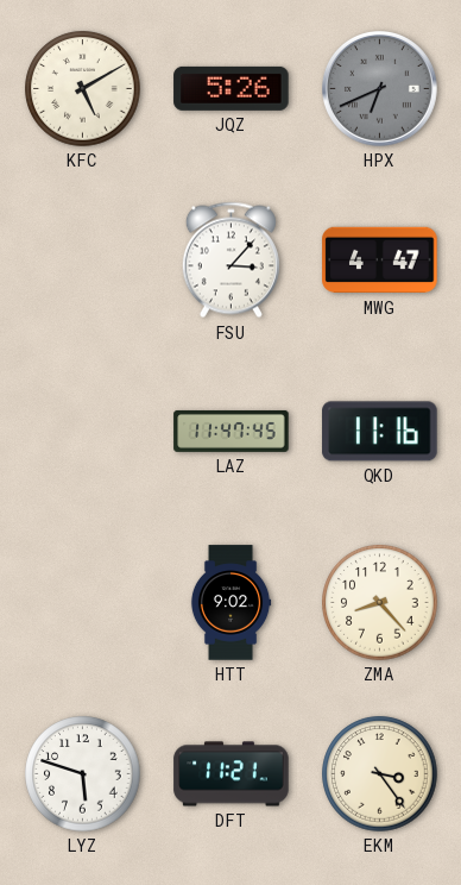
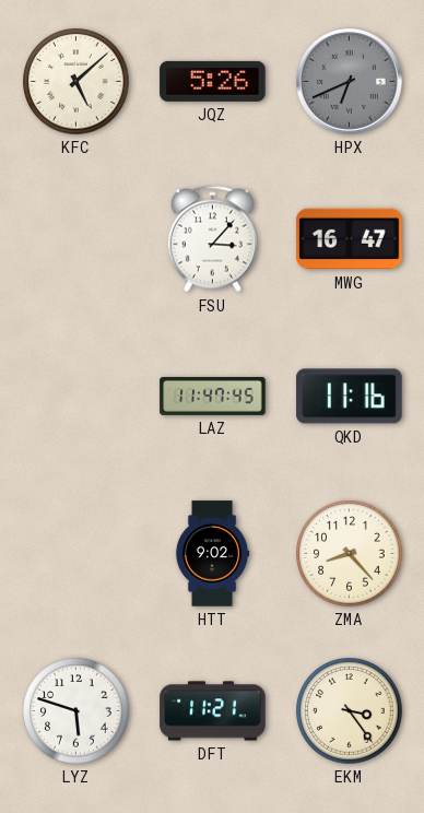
KFC: 5:10 -> 5:08 (76, 82)
MWG: 4:47 -> 16:47 (350, 239)
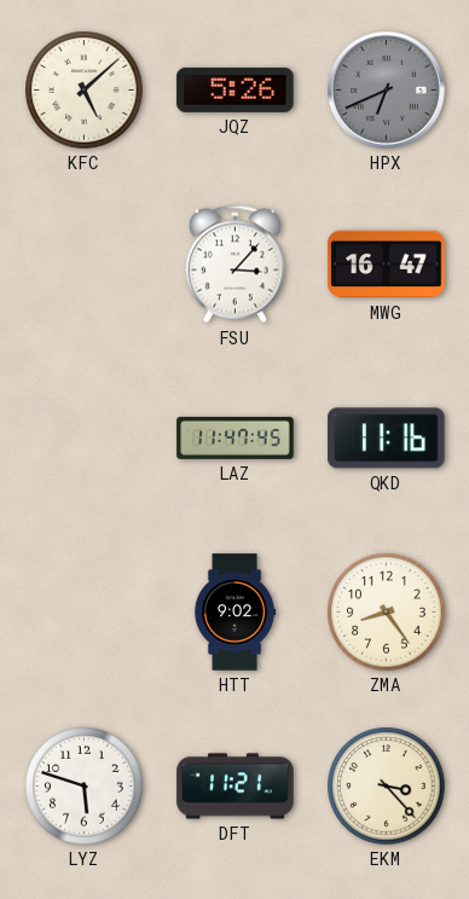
ZMA: 8:23 -> 8:24 (387, 613)
EKM: 3:24 -> 3:23 (387, 787)
